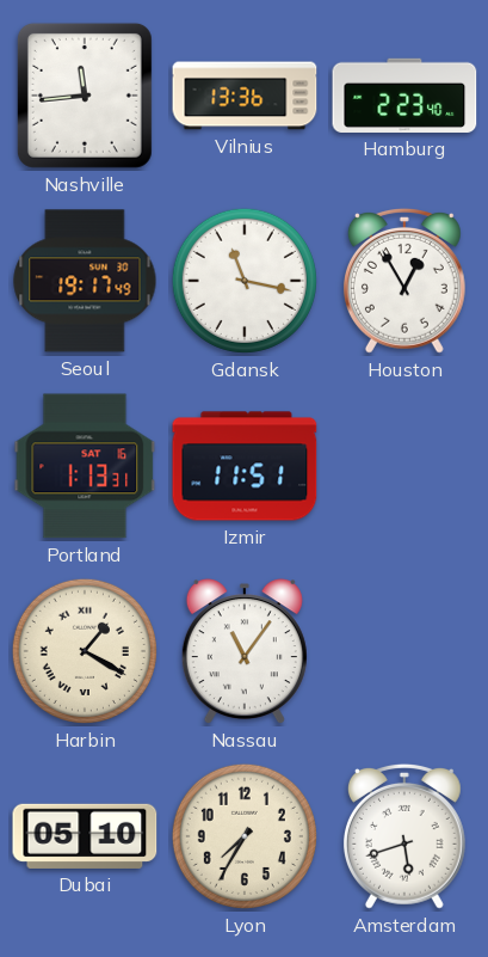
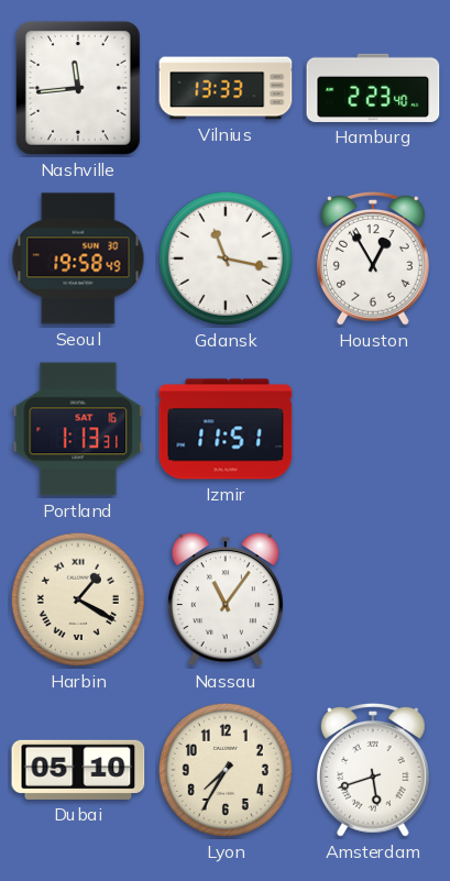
Vilnius: 13:36 -> 13:33 (226, 88)
Seoul: 19:17 -> 19:58 (78, 258)
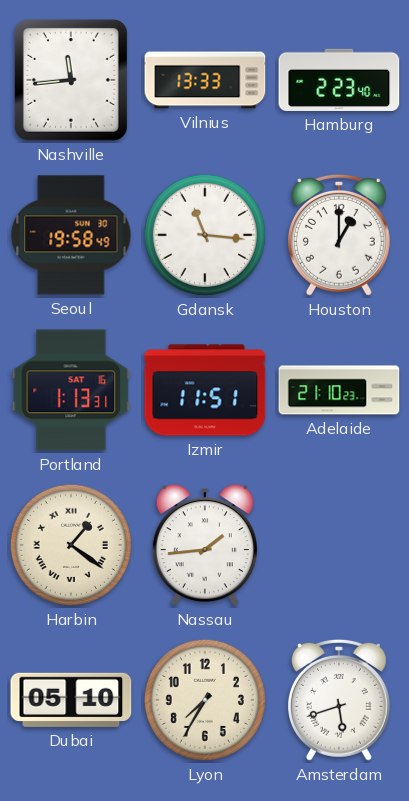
Gdansk: 11:17 -> 11:16 (205, 235)
Houston: 12:55 -> 1:00 (339, 235)
Adelaide: none -> 21:10 (339, 390)
Harbin: 1:20 -> 1:21 (71, 545)
Nassau: 11:06 -> 1:44 (205, 546)
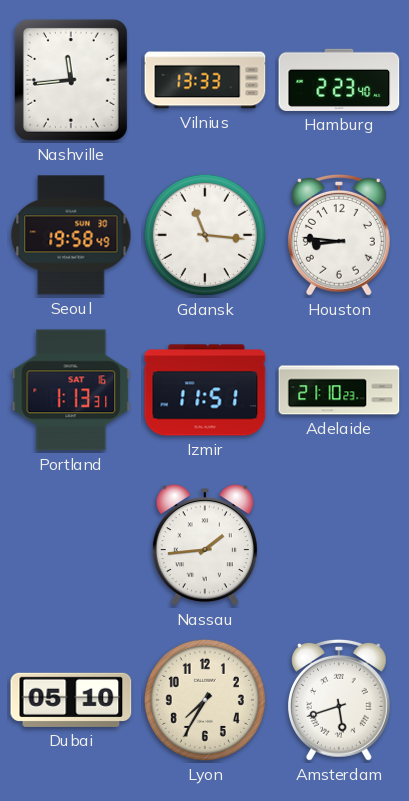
Houston: 1:00 -> 8:46 (339, 235)
Harbin: 1:21 -> none (71, 545)
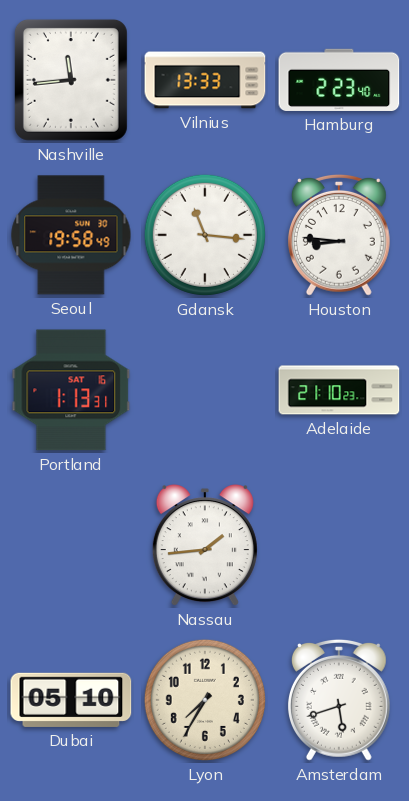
Izmir: 11:51 -> none (205, 390)
